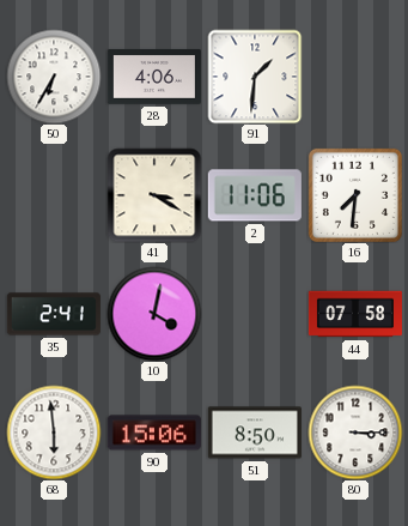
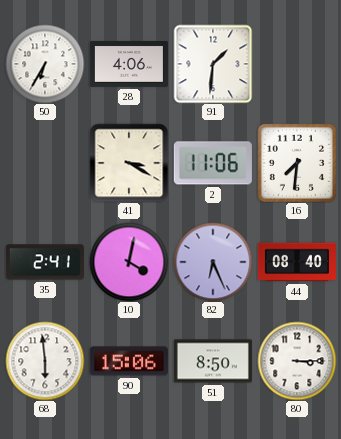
82: none -> 6:26 (213, 262)
44: 07:58 -> 08:40 (297, 262)
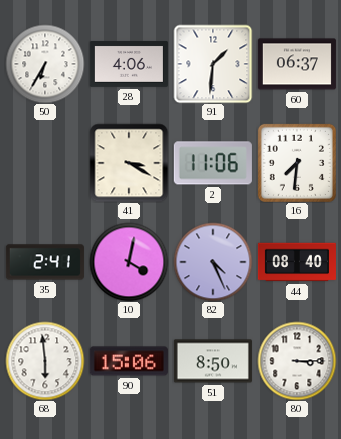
60: none -> 06:37 (297, 64)
82: 6:26 -> 4:26 (213, 262)
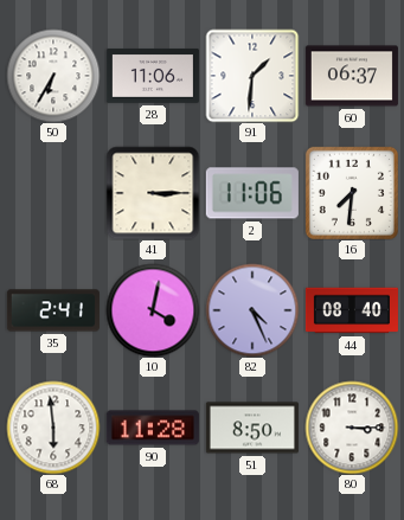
28: 4:06 -> 11:06 (153, 76)
41: 3:20 -> 3:15 (153, 193)
90: 15:06 -> 11:28 (153, 428)
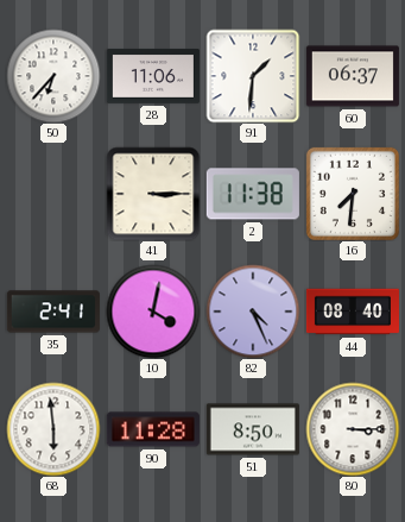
50: 6:35 -> 6:37 (53, 76)
2: 11:06 -> 11:38 (253, 194)
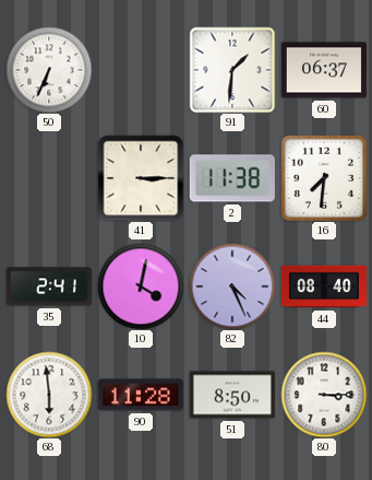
50: 6:37 -> 6:34 (49, 70)
28: 11:06 -> none (153, 76)
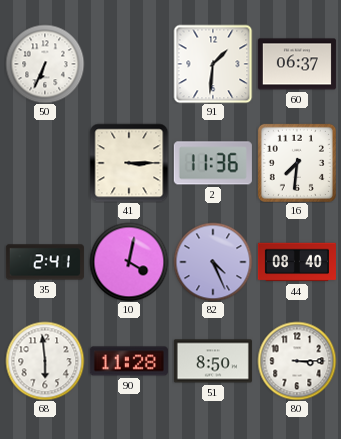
2: 11:38 -> 11:36 (213, 163)
